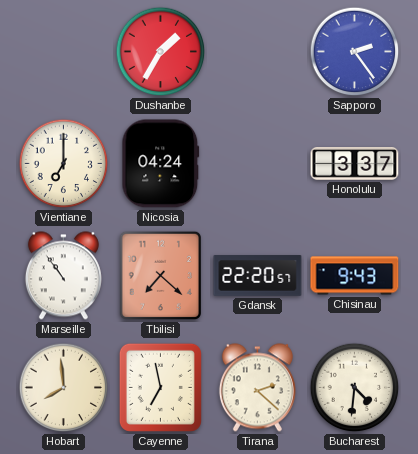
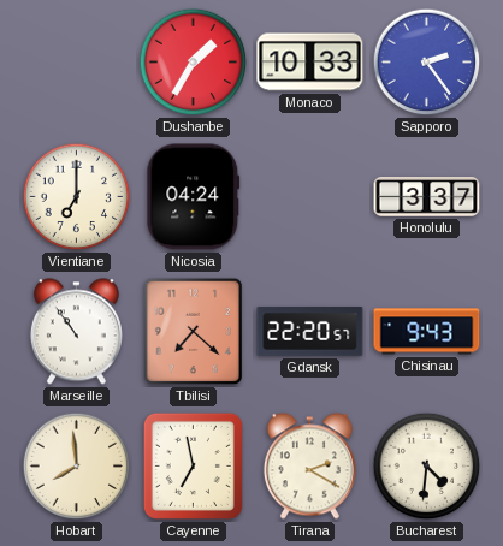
Monaco: none -> 10:33 (310, 63)
Tirana: 2:22 -> 2:20 (309, 467)
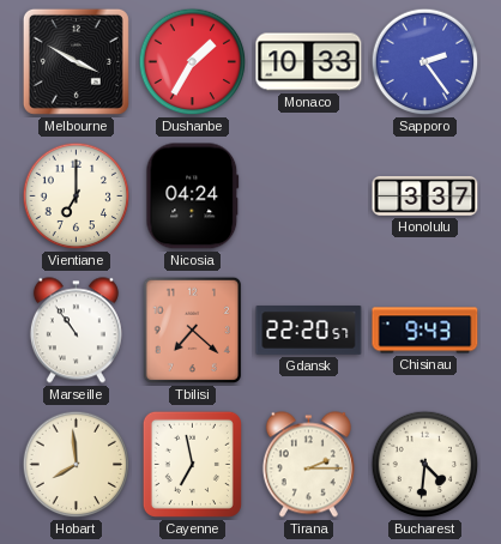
Melbourne: none -> 3:50 (76, 61)
Tirana: 2:20 -> 2:15 (308, 465)
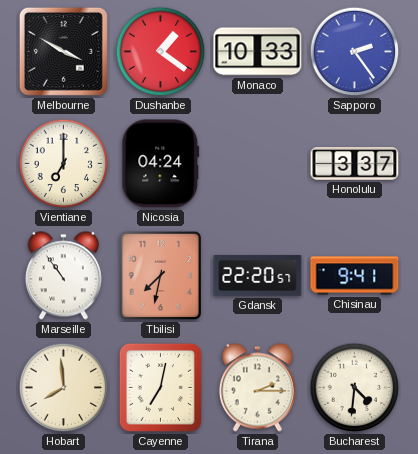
Dushanbe: 1:35 -> 1:21 (161, 52)
Tbilisi: 7:22 -> 7:32 (160, 276)
Chisinau: 9:43 -> 9:41 (355, 276)
Cayenne: 6:58 -> 7:02 (160, 387)
